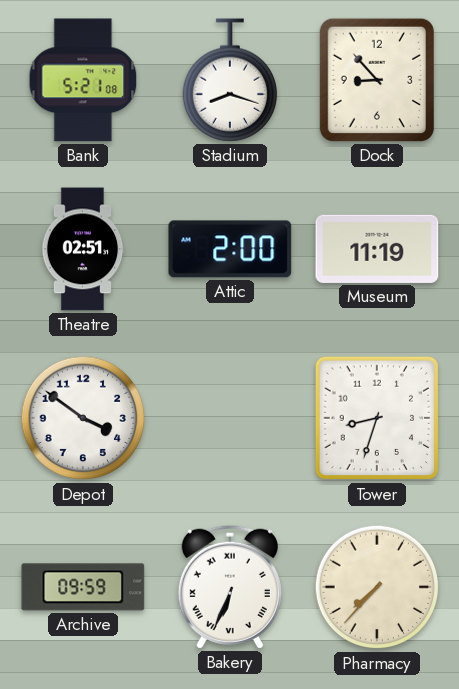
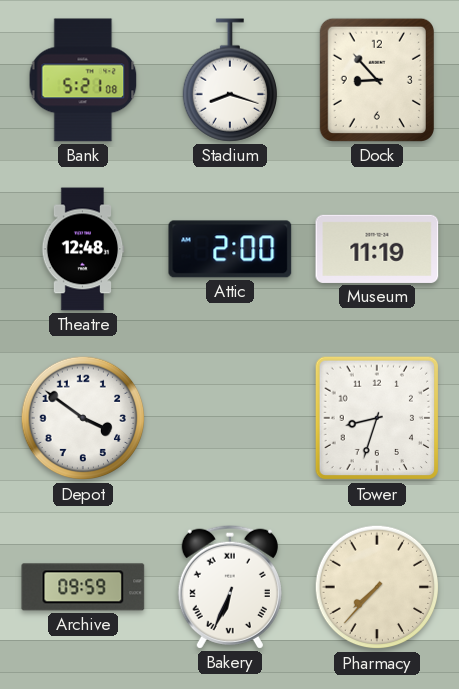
Theatre: 02:51 -> 12:48 (83, 249)
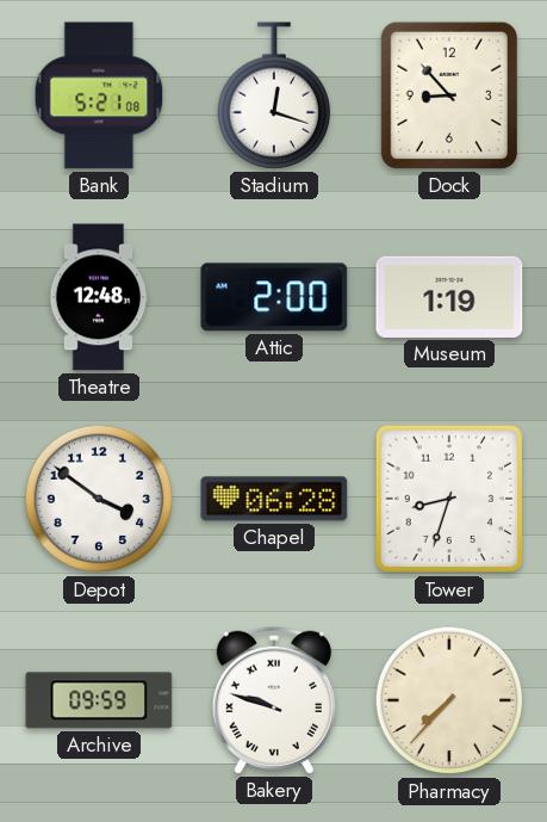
Stadium: 8:18 -> 12:18 (273, 95)
Museum: 11:19 -> 1:19 (449, 297)
Chapel: none -> 06:28 (274, 499)
Bakery: 6:34 -> 9:48 (274, 700)
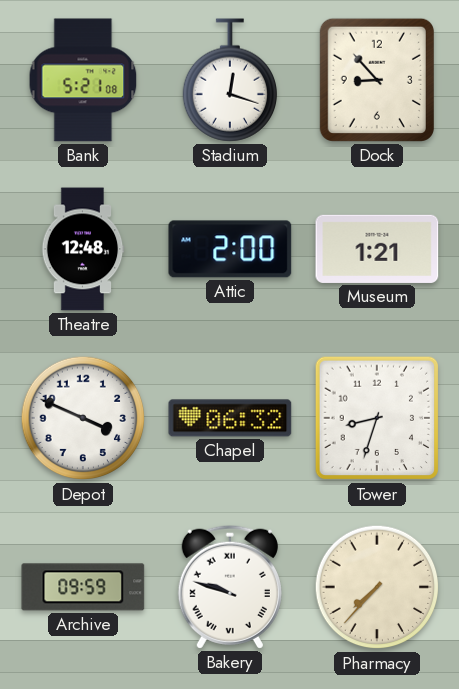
Museum: 1:19 -> 1:21 (377, 249)
Depot: 3:51 -> 3:49 (83, 418)
Chapel: 06:28 -> 06:32 (230, 418)
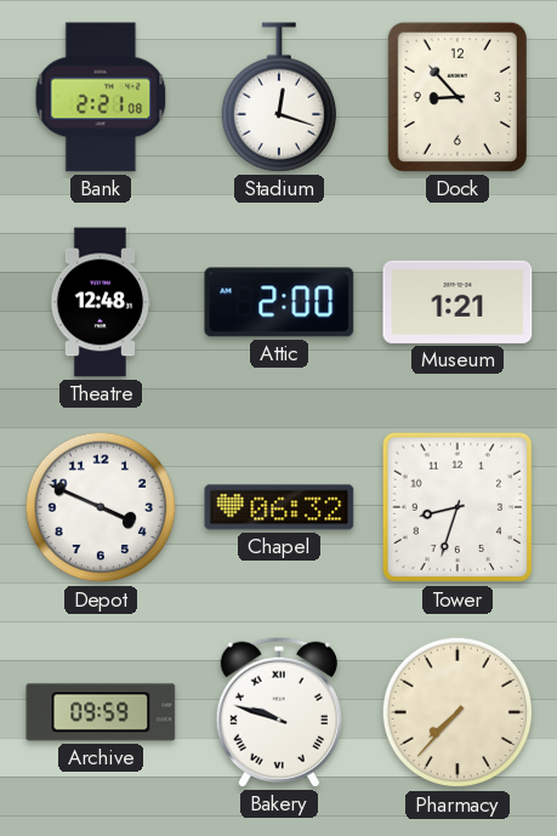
Bank: 5:21 -> 2:21 (101, 97)
